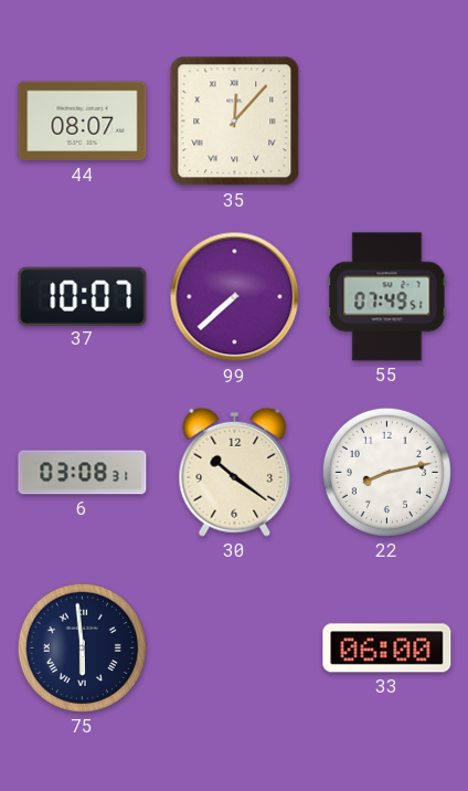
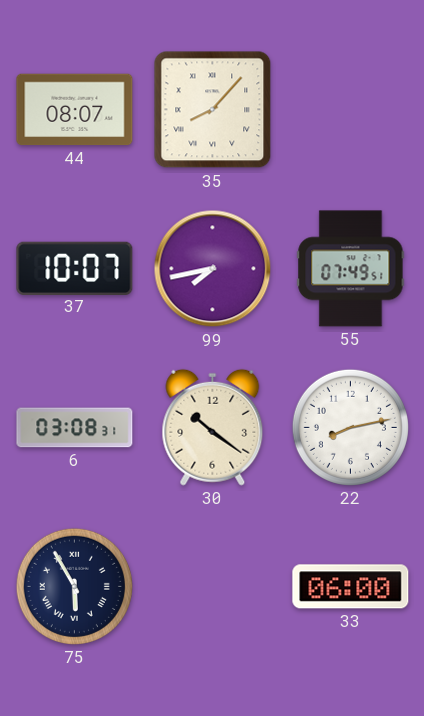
35: 12:07 -> 8:07 (213, 110)
99: 7:38 -> 7:43 (213, 269)
75: 5:59 -> 5:55 (74, 586)
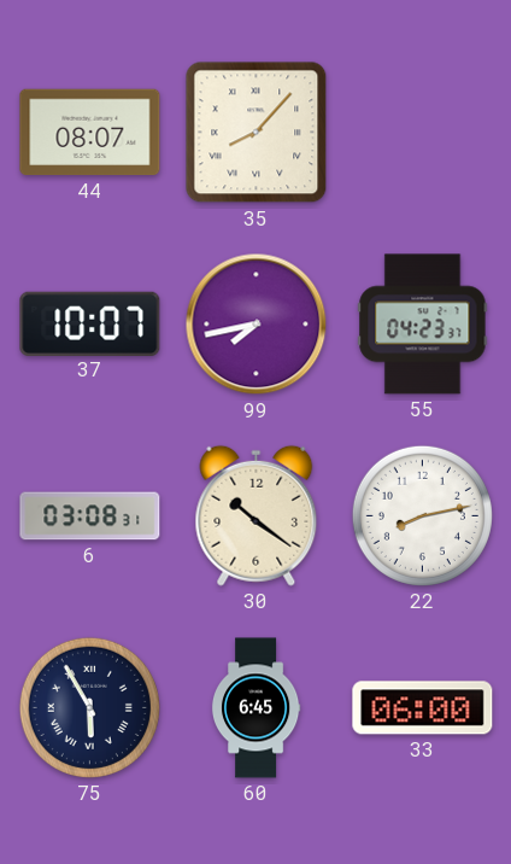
55: 07:49 -> 04:23 (423, 325)
60: none -> 6:45 (255, 708)
